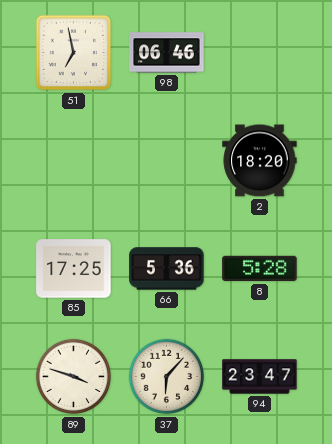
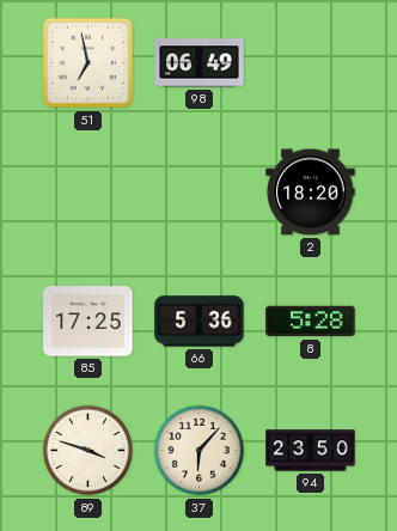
98: 06:46 -> 06:49 (200, 63)
94: 23:47 -> 23:50 (311, 451)
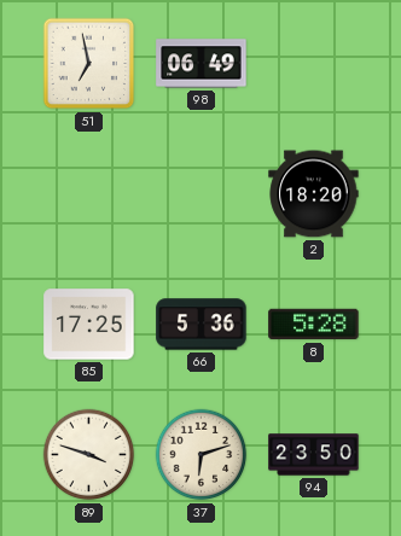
37: 6:07 -> 6:12 (202, 455)
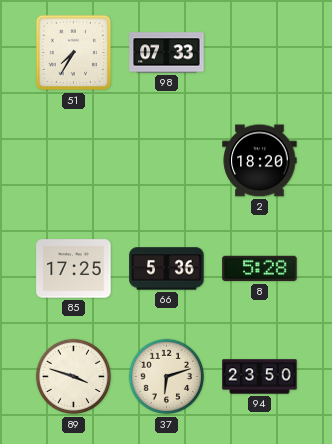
51: 6:58 -> 7:35 (74, 53)
98: 06:49 -> 07:33 (167, 53)
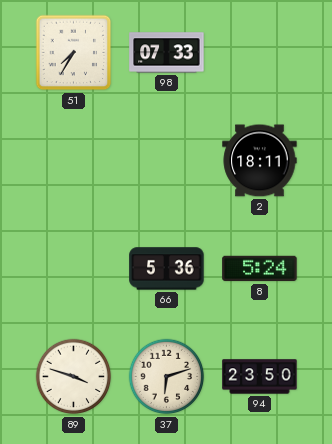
2: 18:20 -> 18:11 (260, 161)
85: 17:25 -> none (74, 269)
8: 5:28 -> 5:24 (260, 269)
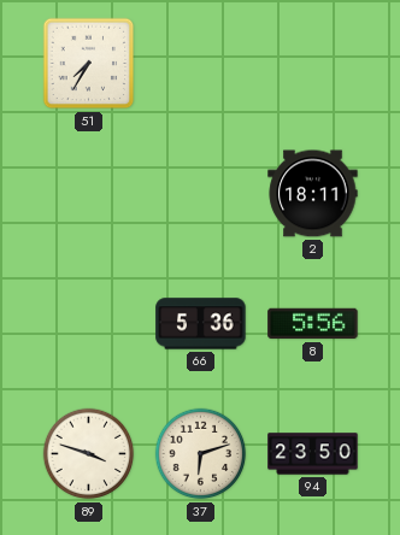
98: 07:33 -> none (167, 53)
8: 5:24 -> 5:56 (313, 324)
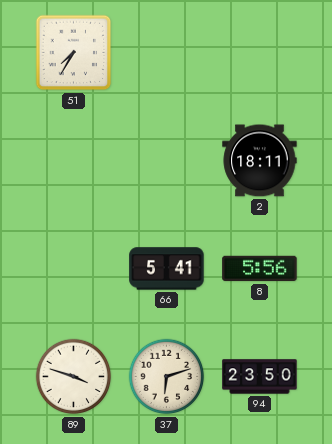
66: 5:36 -> 5:41 (167, 269)
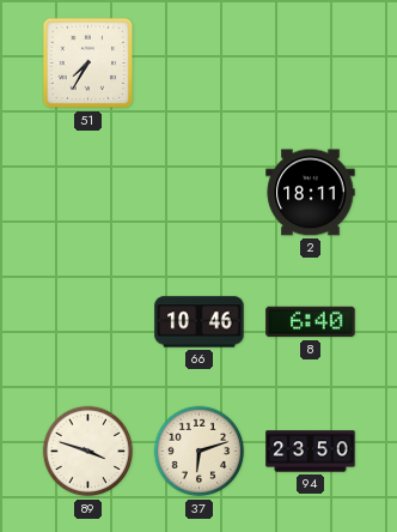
66: 5:41 -> 10:46 (200, 322)
8: 5:56 -> 6:40 (311, 322)
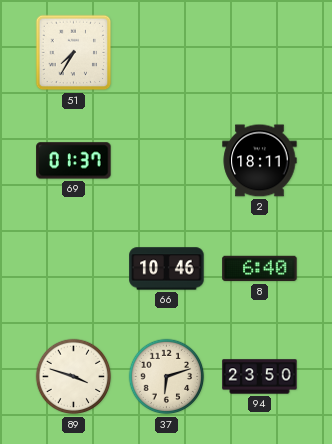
69: none -> 01:37 (74, 161)
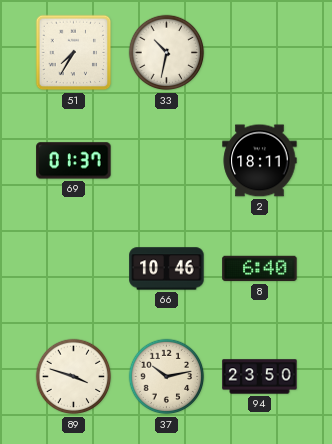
33: none -> 10:32 (167, 53)
37: 6:12 -> 10:13 (167, 377)
